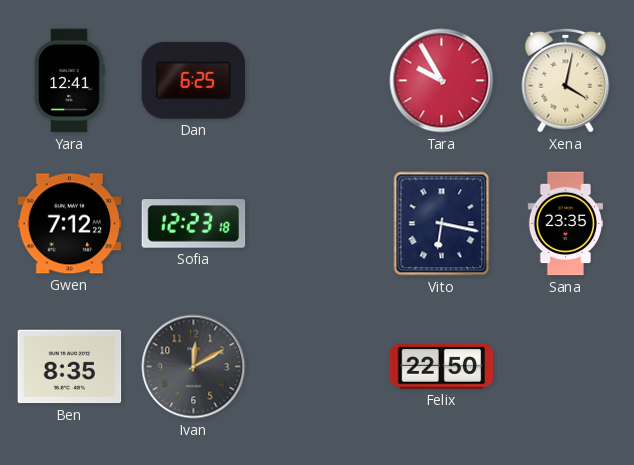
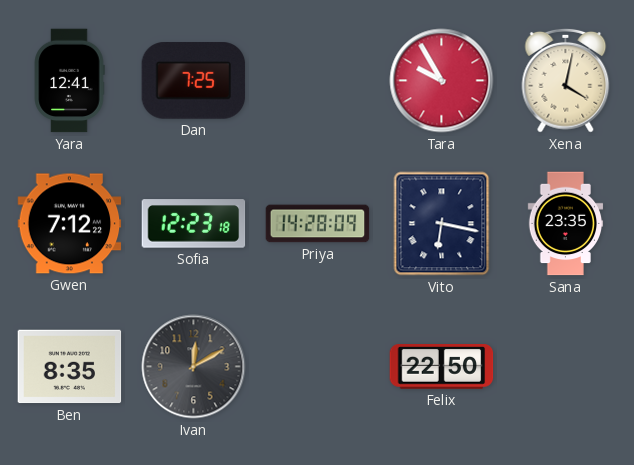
Dan: 6:25 -> 7:25 (194, 81)
Priya: none -> 14:28 (318, 224)
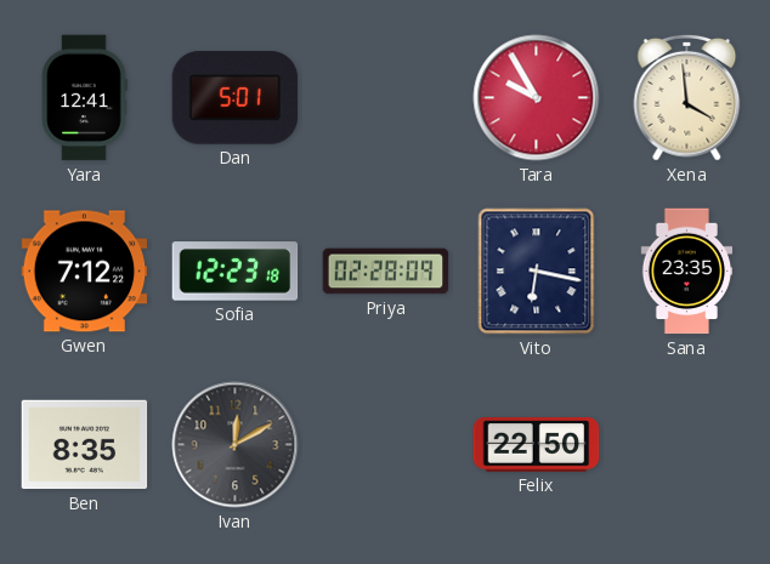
Dan: 7:25 -> 5:01 (236, 98)
Xena: 4:02 -> 3:59 (687, 97)
Priya: 14:28 -> 02:28 (386, 272)
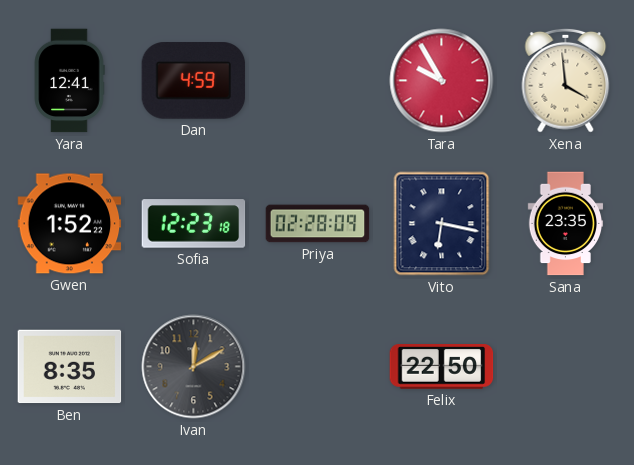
Dan: 5:01 -> 4:59 (194, 81)
Gwen: 7:12 -> 1:52 (70, 224)
